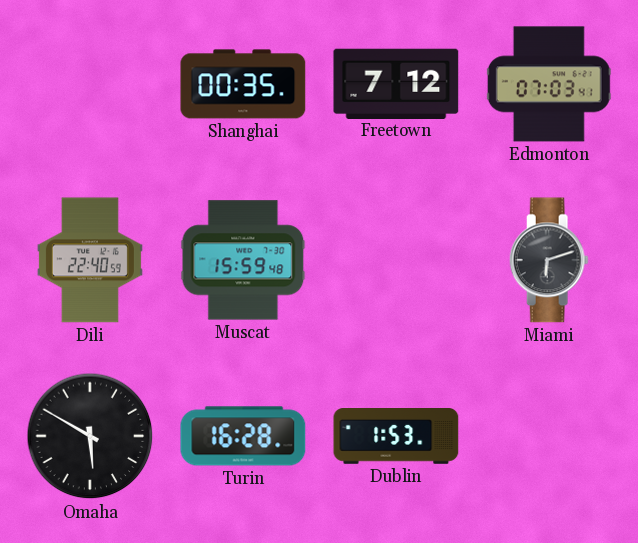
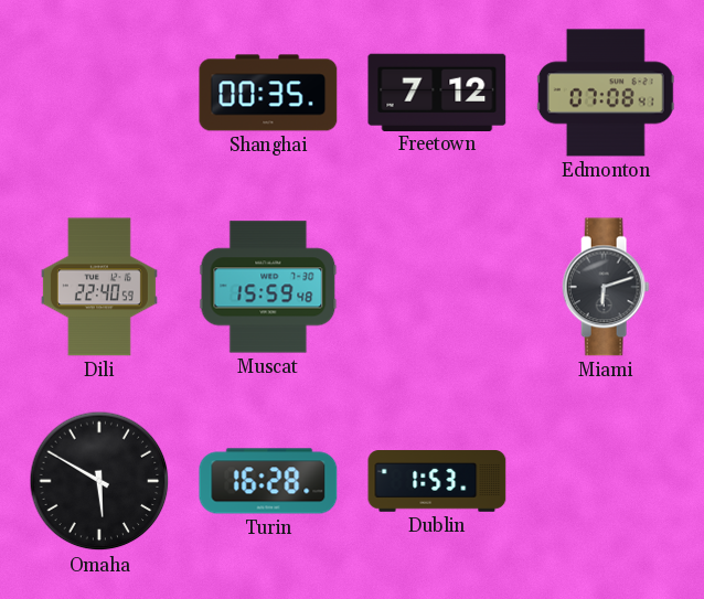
Edmonton: 07:03 -> 07:08 (606, 93)
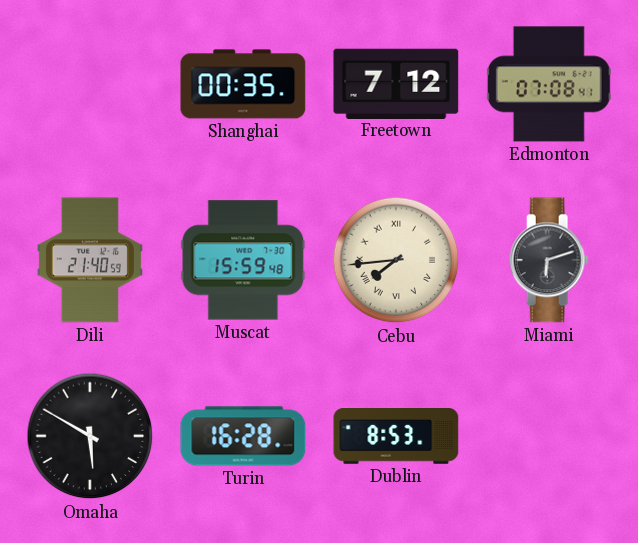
Dili: 22:40 -> 21:40 (90, 260)
Cebu: none -> 7:44 (396, 260)
Dublin: 1:53 -> 8:53 (396, 437)
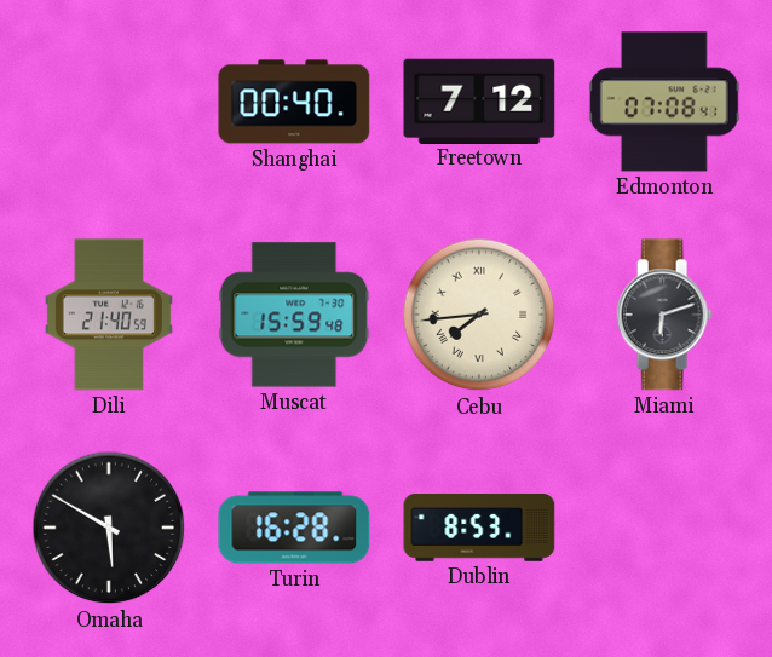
Shanghai: 00:35 -> 00:40 (294, 102)
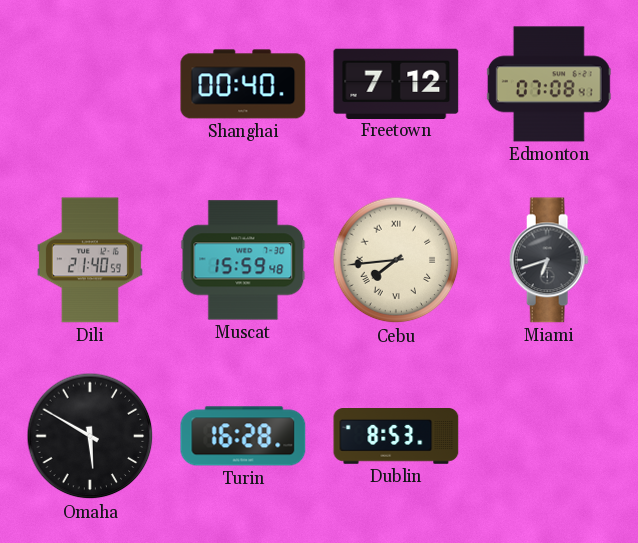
Miami: 6:12 -> 6:42 (549, 260)
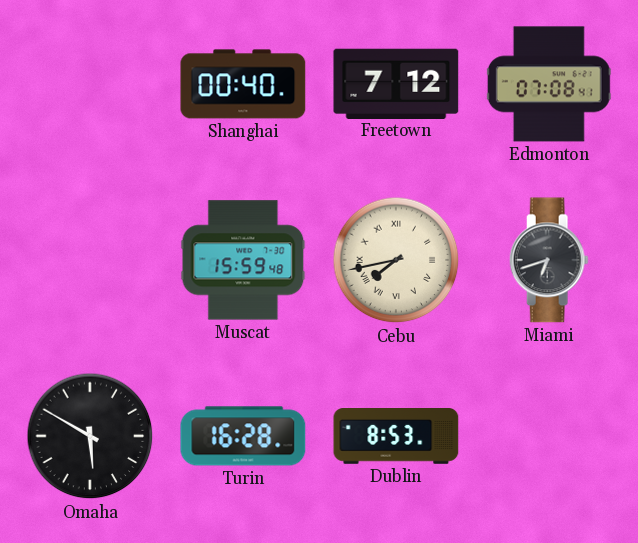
Dili: 21:40 -> none (90, 260)
Cebu: 7:44 -> 7:43 (396, 260)
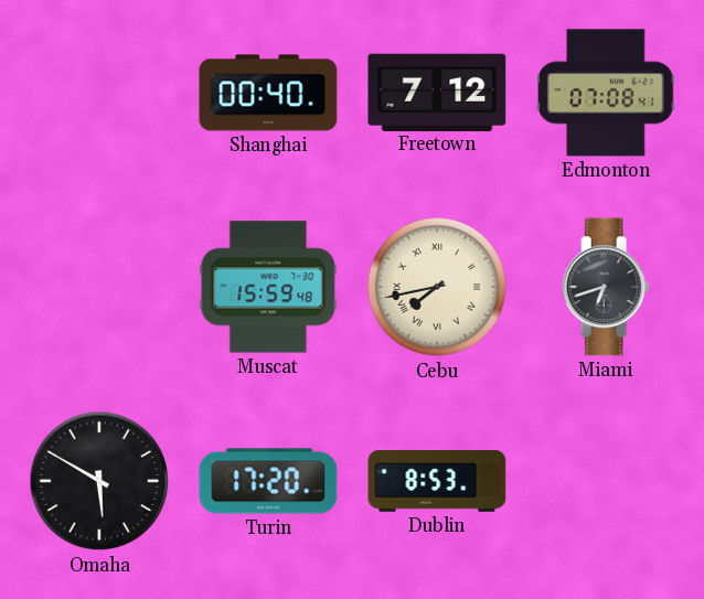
Turin: 16:28 -> 17:20 (268, 481)
